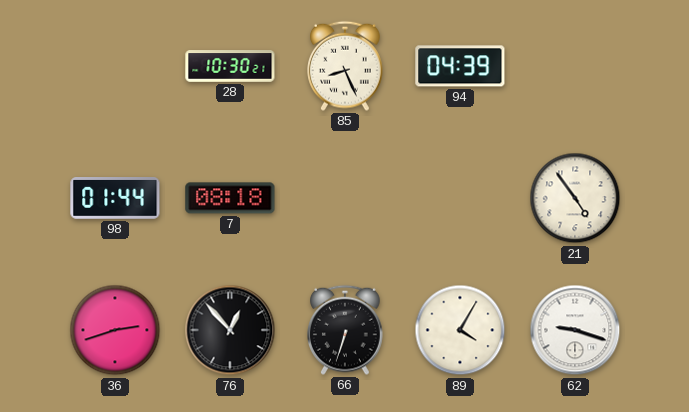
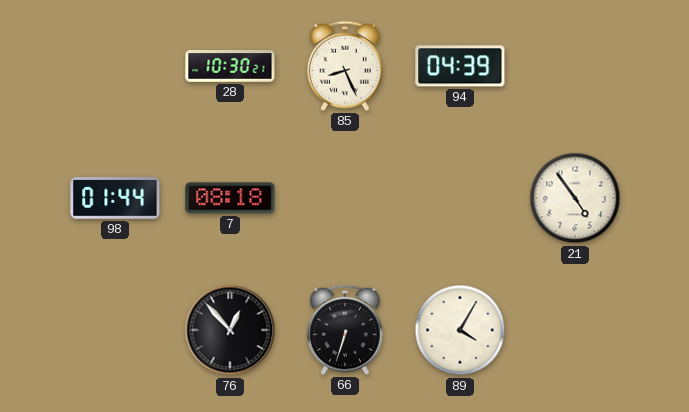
36: 2:42 -> none (115, 330)
62: 9:18 -> none (575, 330)
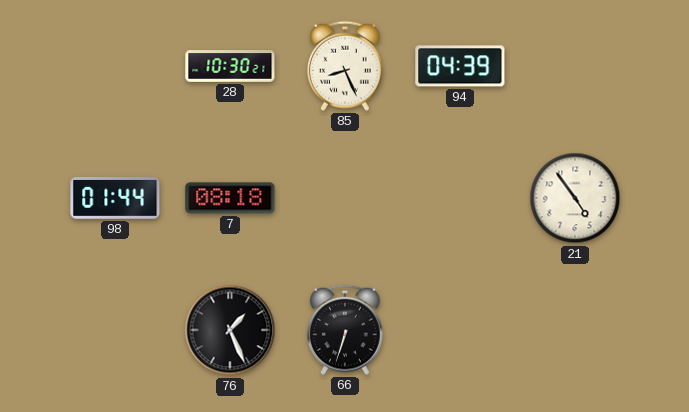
76: 12:53 -> 1:26 (230, 330)
89: 4:05 -> none (460, 330)
